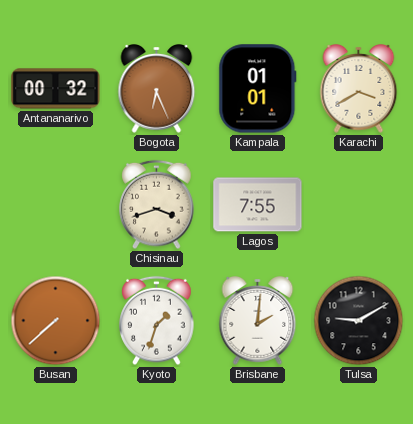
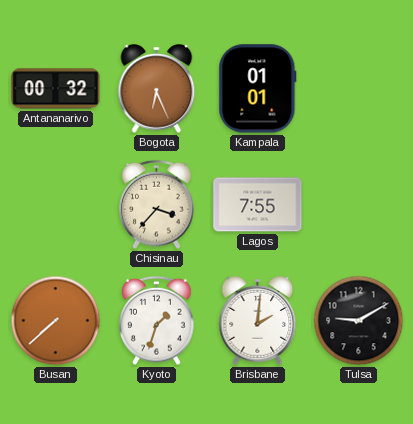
Karachi: 3:40 -> none (359, 89)
Chisinau: 3:42 -> 3:37 (157, 205)
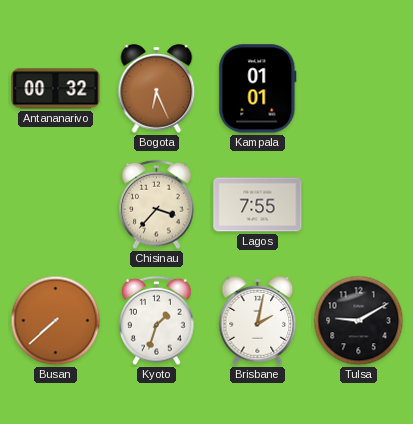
Brisbane: 2:01 -> 2:02 (258, 321)
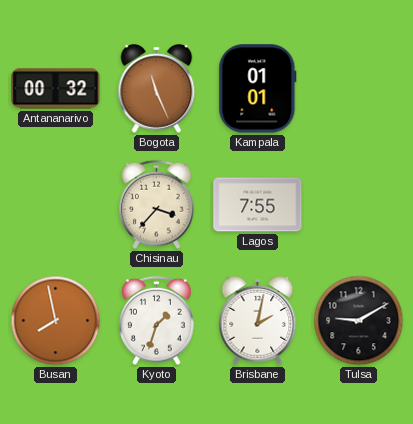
Bogota: 6:26 -> 11:26 (157, 89)
Busan: 7:38 -> 7:58 (56, 321)
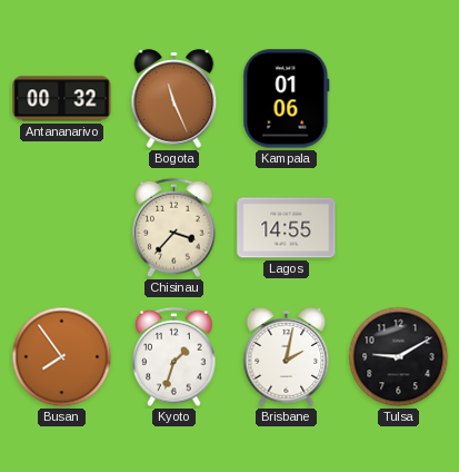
Kampala: 01:01 -> 01:06 (287, 99)
Lagos: 7:55 -> 14:55 (287, 228)
Busan: 7:58 -> 7:54 (62, 357)
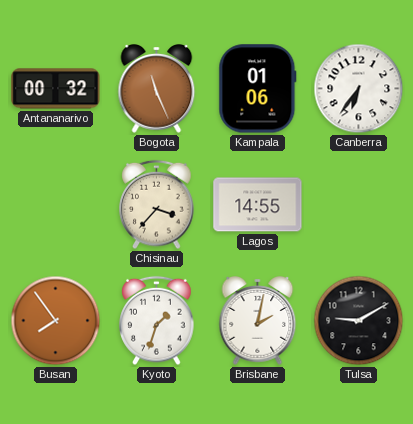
Canberra: none -> 6:36 (359, 89)
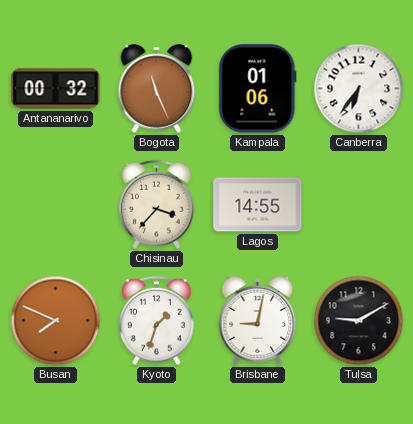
Busan: 7:54 -> 7:49 (56, 321)
Brisbane: 2:02 -> 9:02 (258, 321)
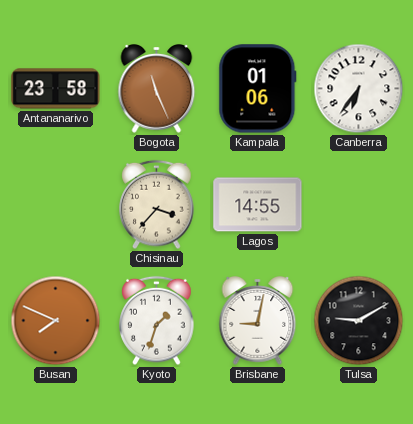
Antananarivo: 00:32 -> 23:58 (56, 89)
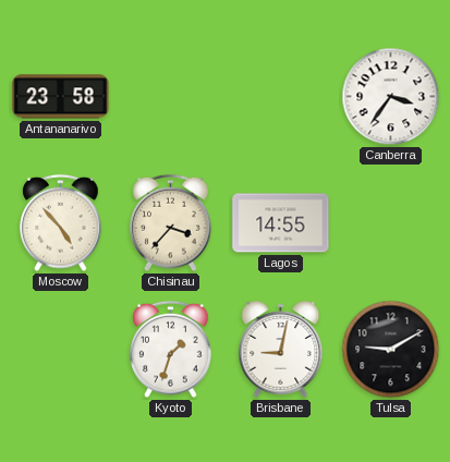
Bogota: 11:26 -> none (157, 89)
Kampala: 01:06 -> none (258, 89)
Canberra: 6:36 -> 3:36 (391, 97)
Moscow: none -> 4:53 (61, 223)
Busan: 7:49 -> none (56, 321)
